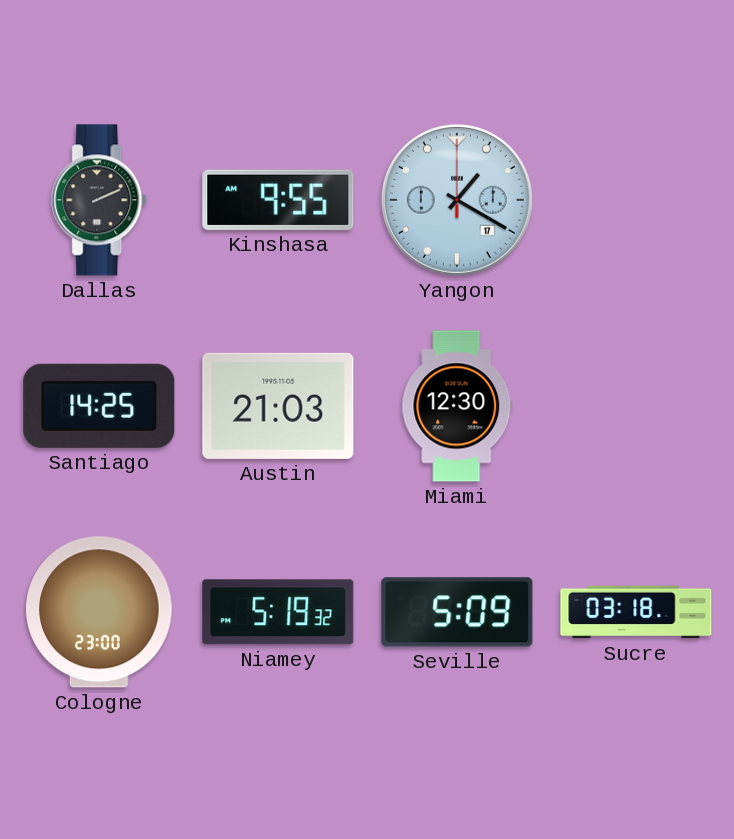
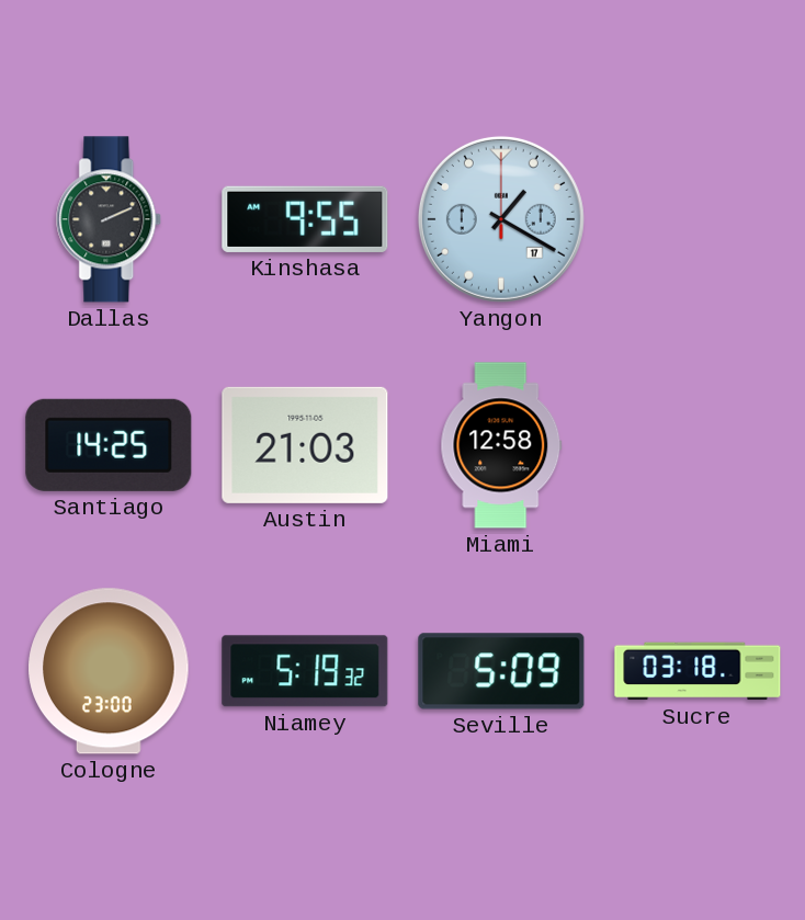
Miami: 12:30 -> 12:58 (501, 445)
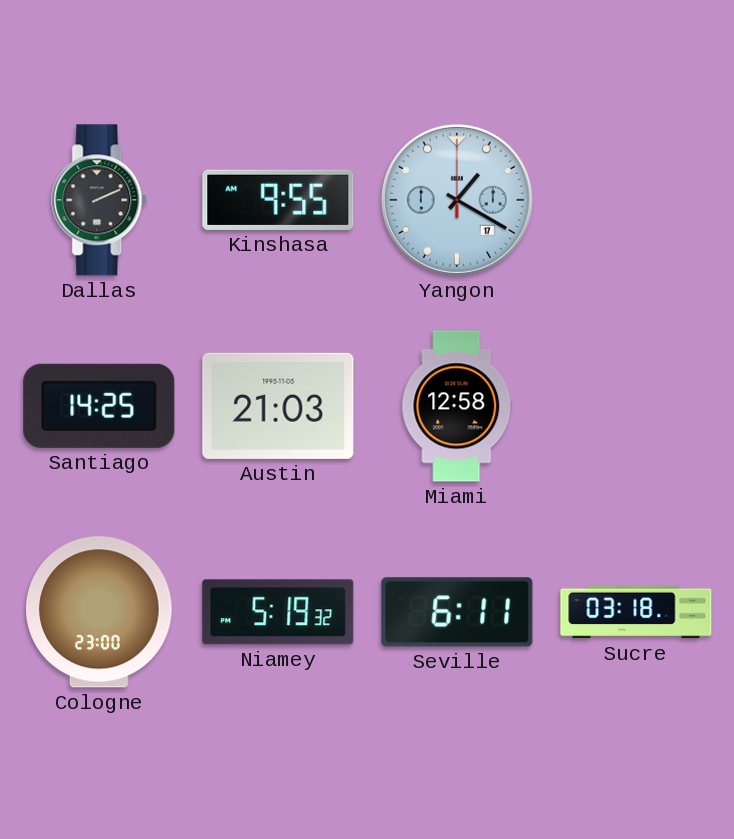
Seville: 5:09 -> 6:11 (457, 612)
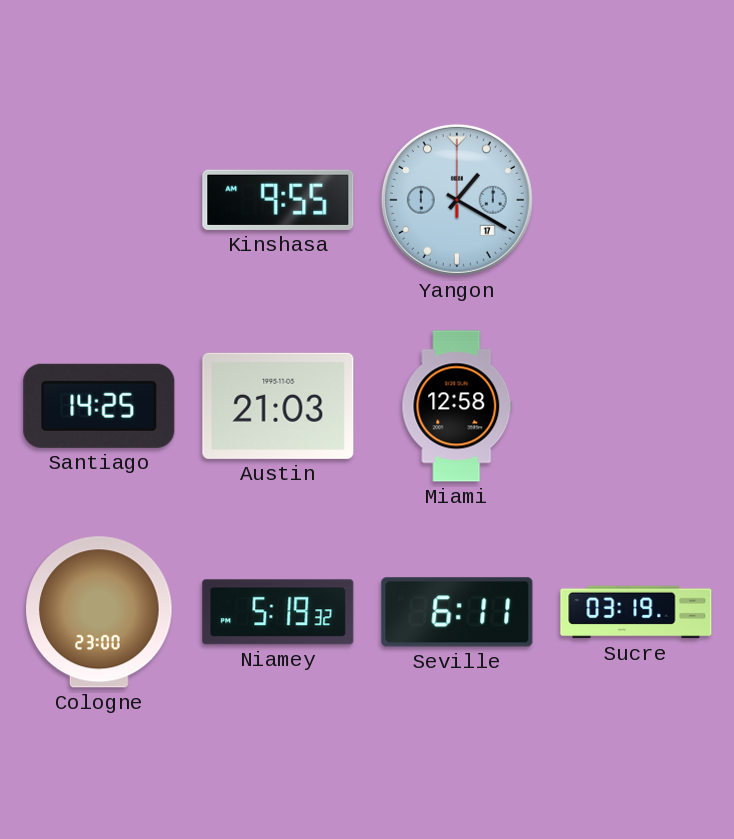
Dallas: 2:11 -> none (100, 200)
Sucre: 03:18 -> 03:19 (636, 612)
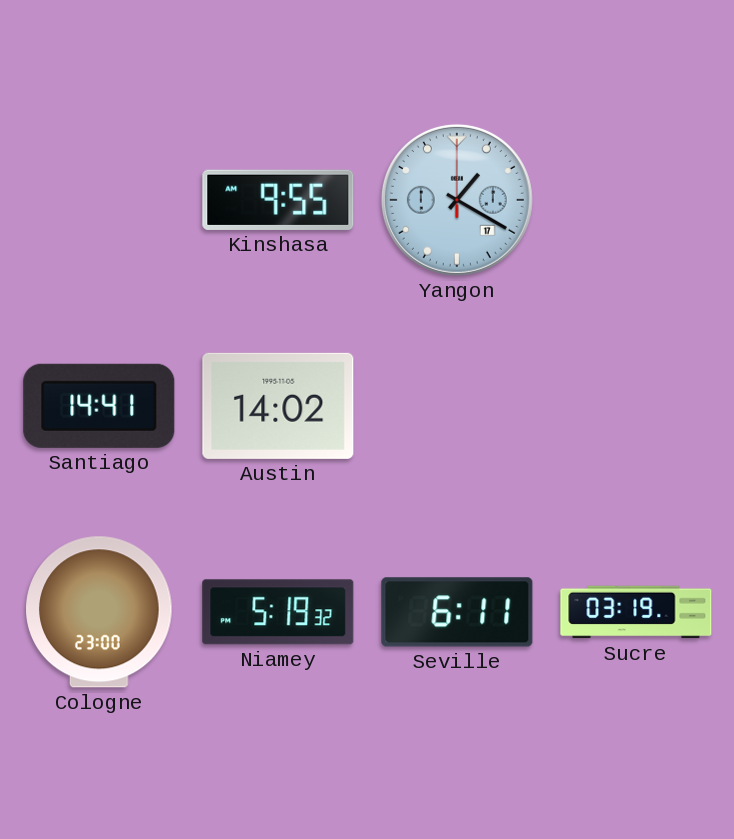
Santiago: 14:25 -> 14:41 (99, 406)
Austin: 21:03 -> 14:02 (278, 406)
Miami: 12:58 -> none (457, 406)
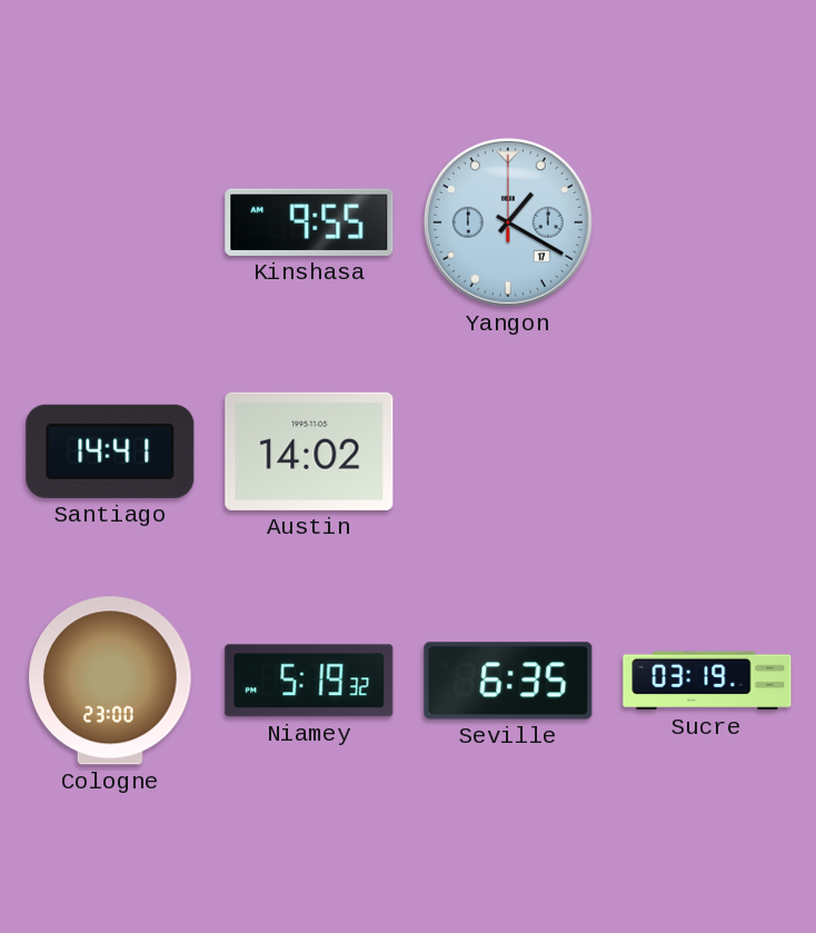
Seville: 6:11 -> 6:35 (508, 681)
